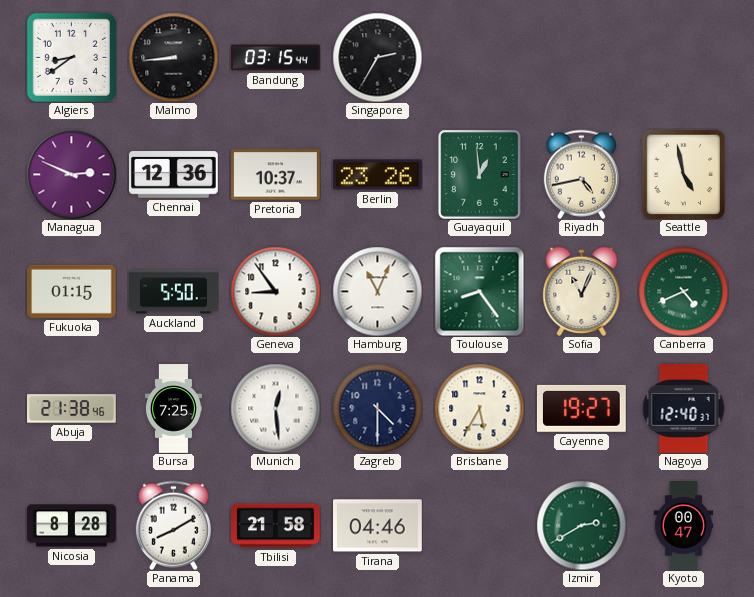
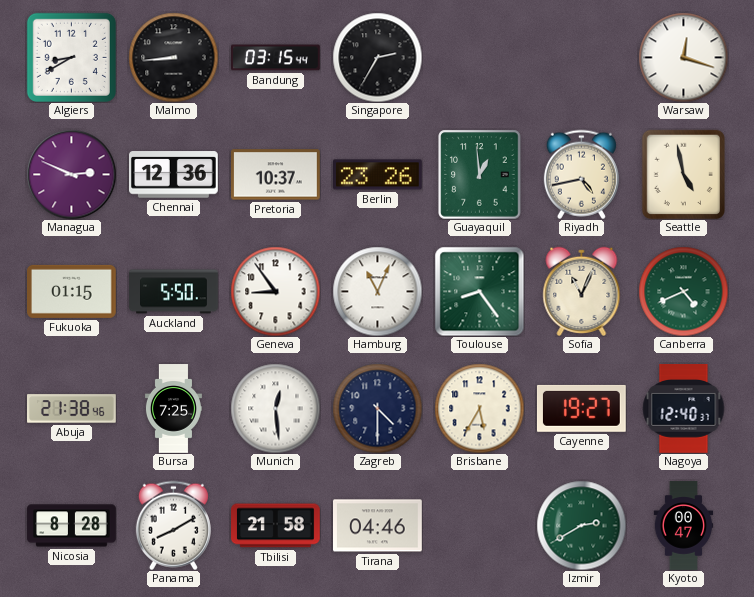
Algiers: 8:39 -> 8:40 (71, 57)
Warsaw: none -> 12:18 (683, 57)
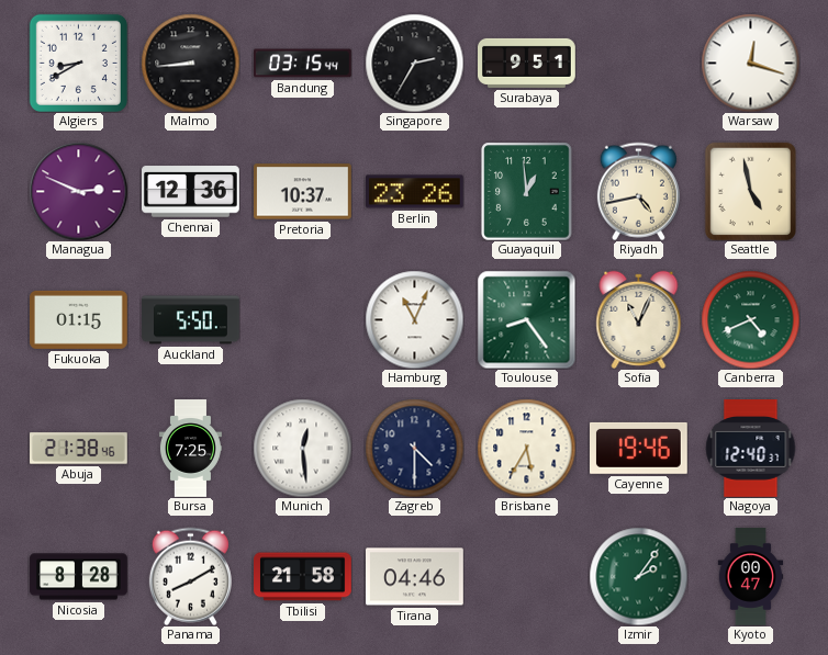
Surabaya: none -> 9:51 (527, 63)
Geneva: 8:54 -> none (275, 291)
Cayenne: 19:27 -> 19:46 (638, 448)
Izmir: 2:40 -> 2:06 (638, 576)
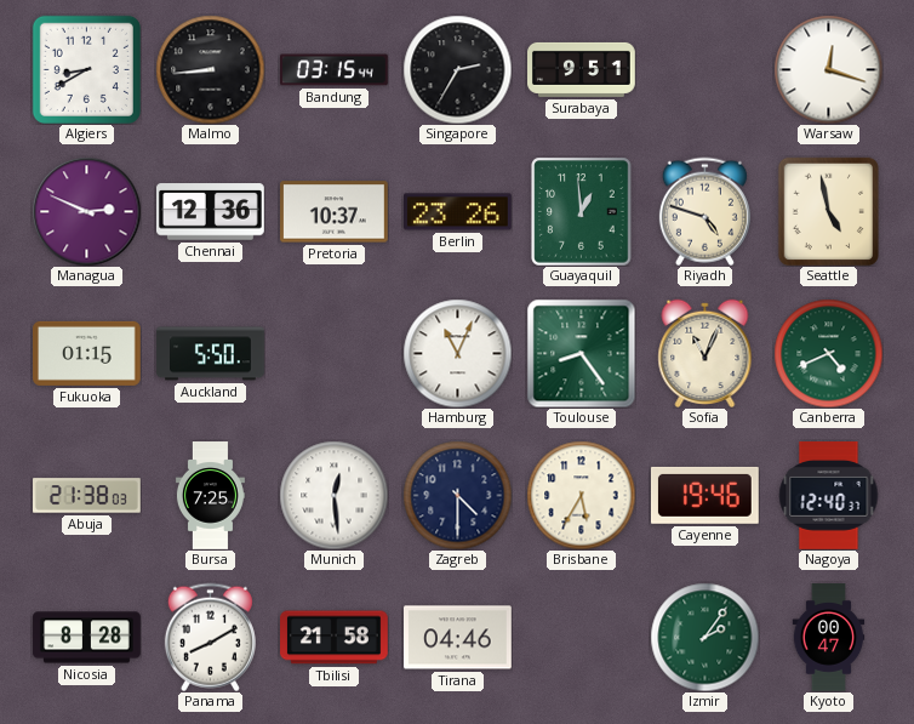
Riyadh: 4:43 -> 4:48 (704, 211)
Abuja: 21:38:46 -> 21:38:03 (87, 496)
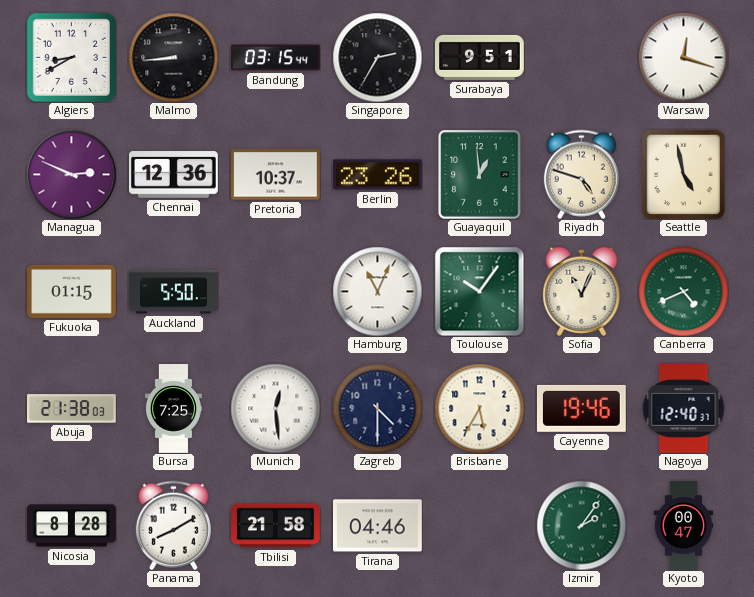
Toulouse: 8:24 -> 10:06 (479, 291)
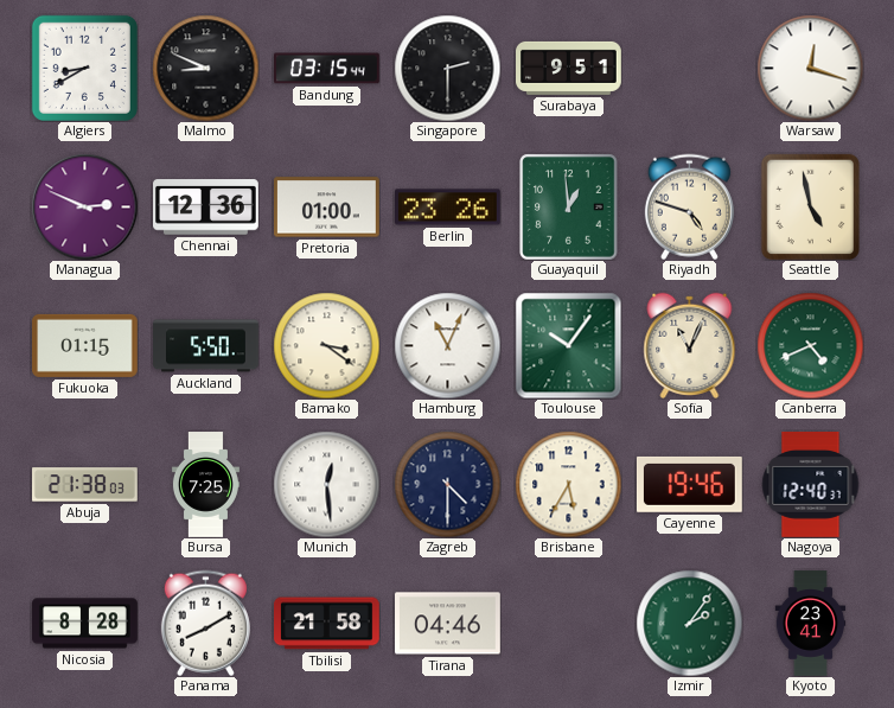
Malmo: 8:44 -> 8:49 (205, 68)
Singapore: 2:35 -> 2:30 (447, 68)
Pretoria: 10:37 -> 01:00 (327, 208)
Bamako: none -> 3:21 (326, 345)
Kyoto: 00:47 -> 23:41 (811, 624)
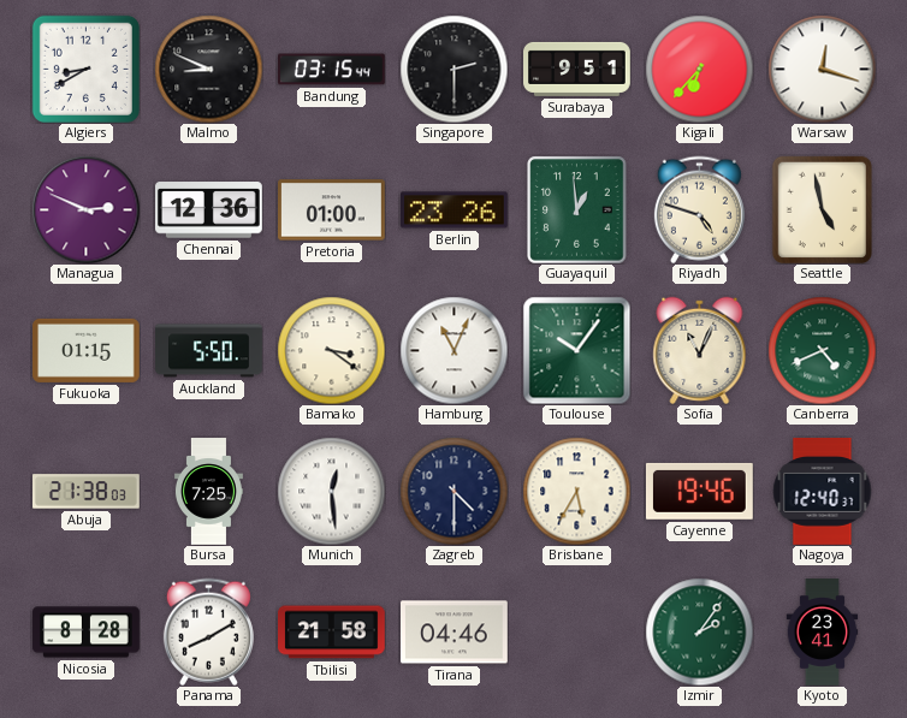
Kigali: none -> 6:37 (699, 69)
